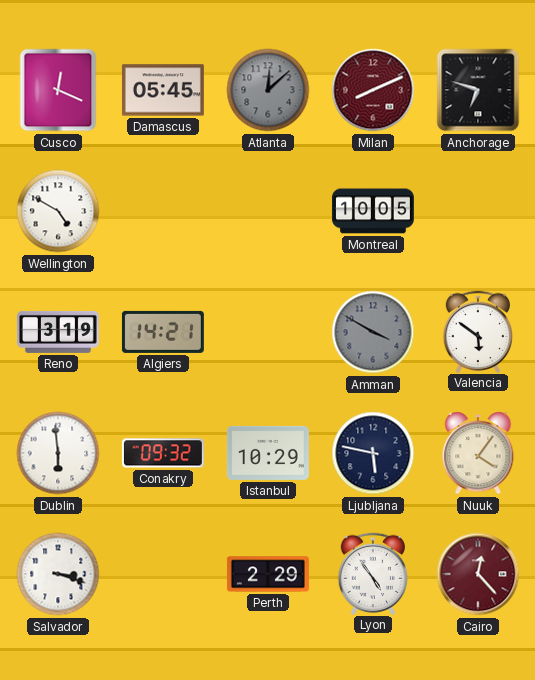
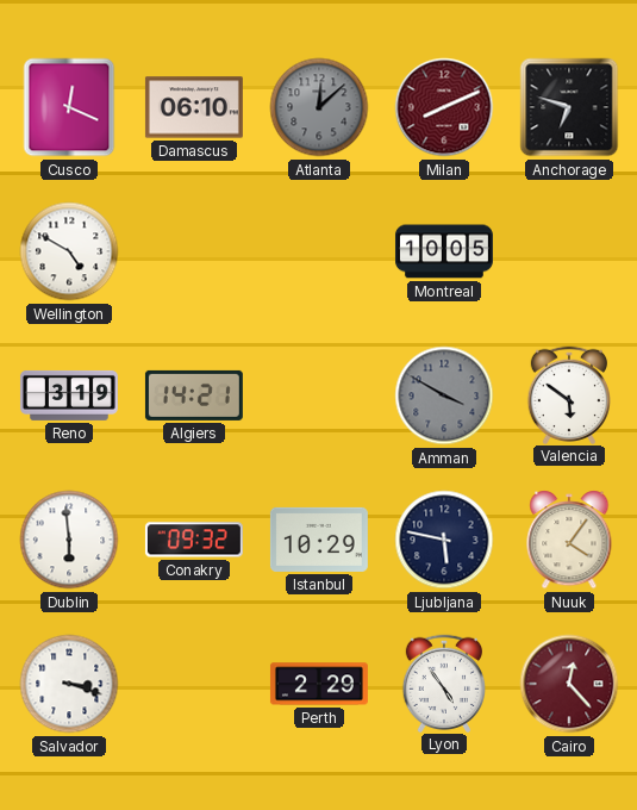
Damascus: 05:45 -> 06:10 (194, 107)
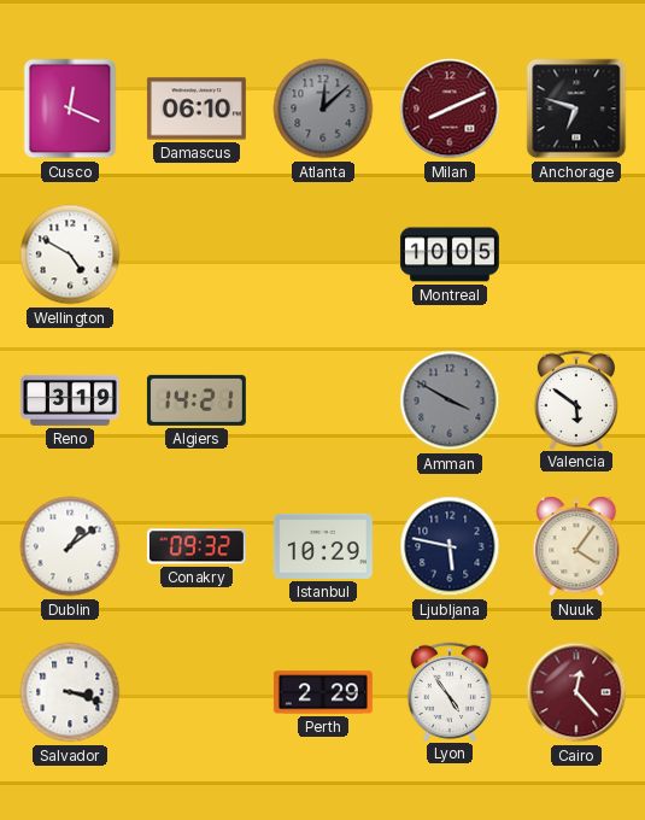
Dublin: 5:59 -> 1:09 (70, 546)
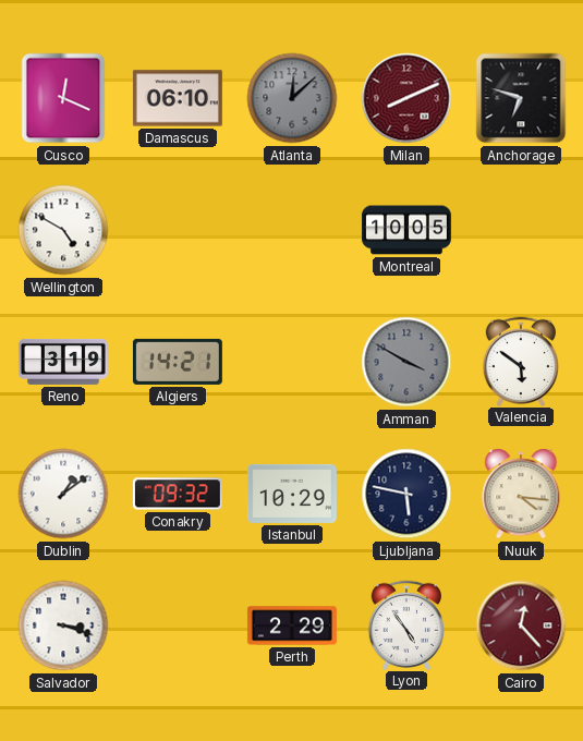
Nuuk: 4:06 -> 4:16 (521, 494)
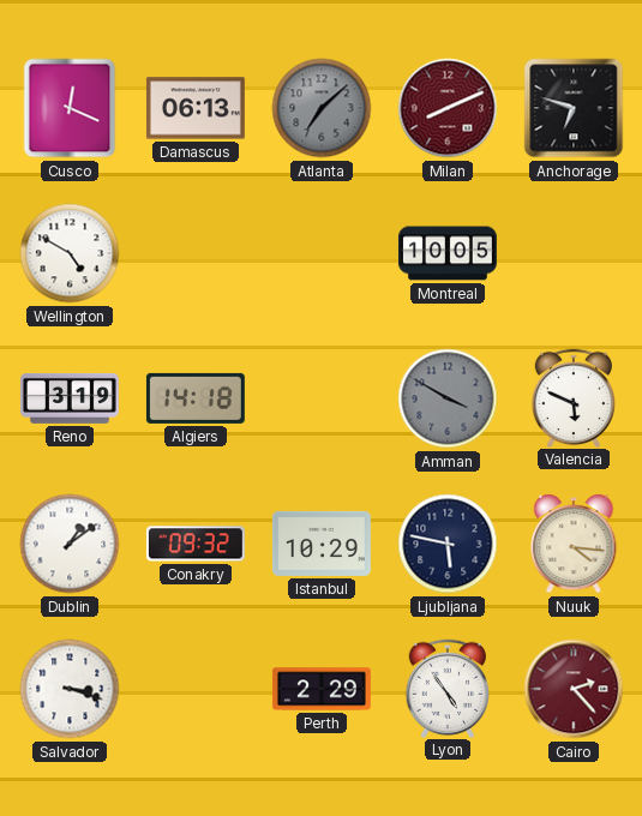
Damascus: 06:10 -> 06:13 (196, 108)
Atlanta: 12:08 -> 7:08 (322, 108)
Algiers: 14:21 -> 14:18 (196, 398)
Valencia: 5:51 -> 5:49 (572, 397)
Cairo: 12:23 -> 2:23 (574, 689)
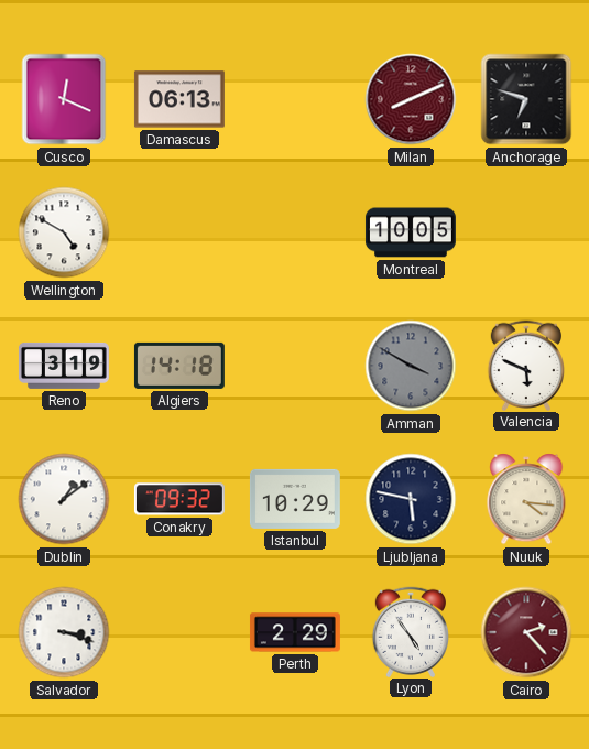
Atlanta: 7:08 -> none (322, 108)
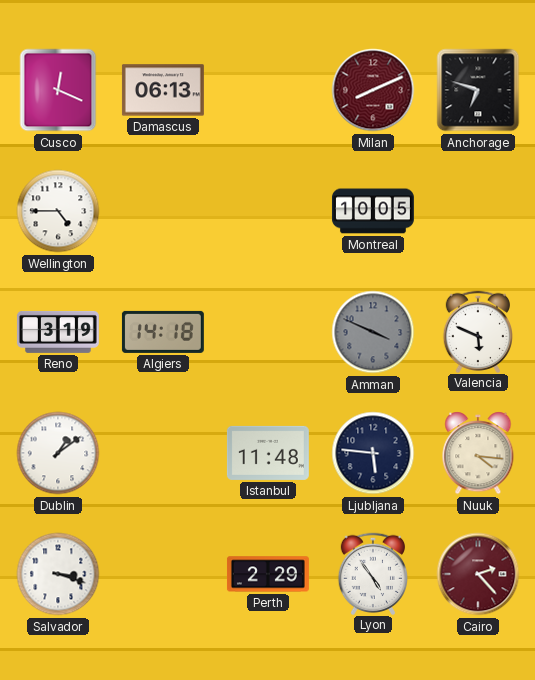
Wellington: 4:50 -> 4:45 (58, 211)
Amman: 3:50 -> 3:49 (373, 332)
Conakry: 09:32 -> none (179, 499)
Istanbul: 10:29 -> 11:48 (268, 453)
Ljubljana: 5:47 -> 5:46 (373, 453)
